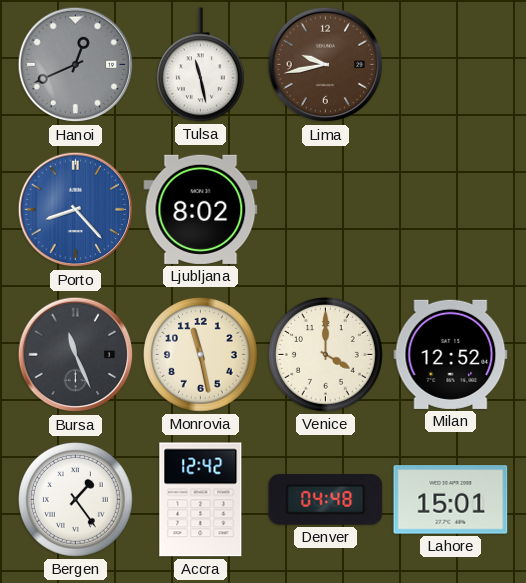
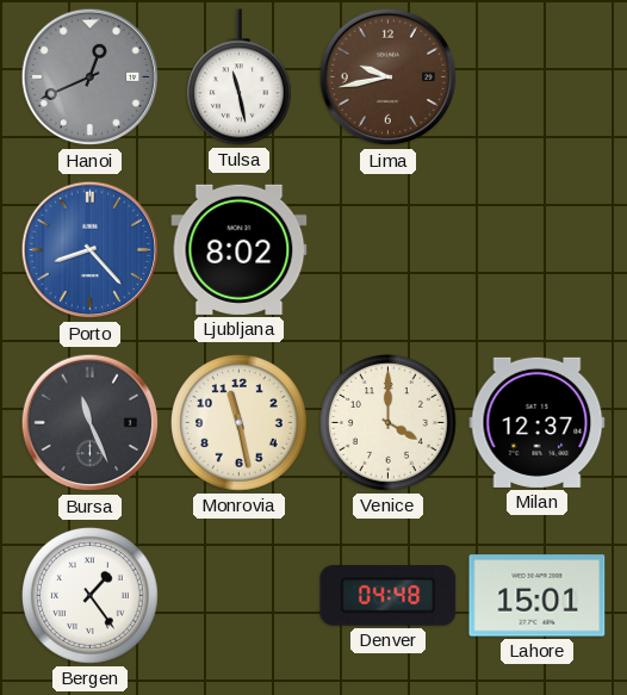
Milan: 12:52 -> 12:37 (538, 422)
Accra: 12:42 -> none (201, 500)
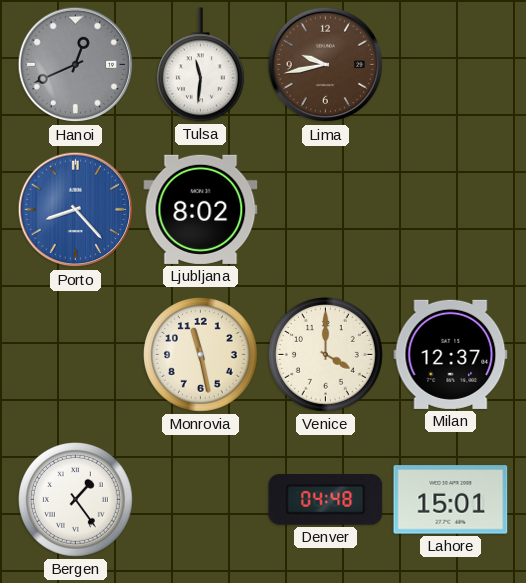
Tulsa: 11:28 -> 11:31 (200, 65)
Bursa: 11:26 -> none (91, 423)
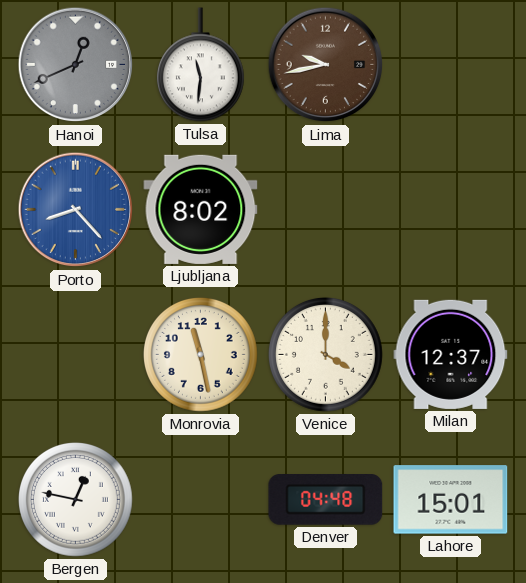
Bergen: 1:24 -> 12:47 (75, 499)
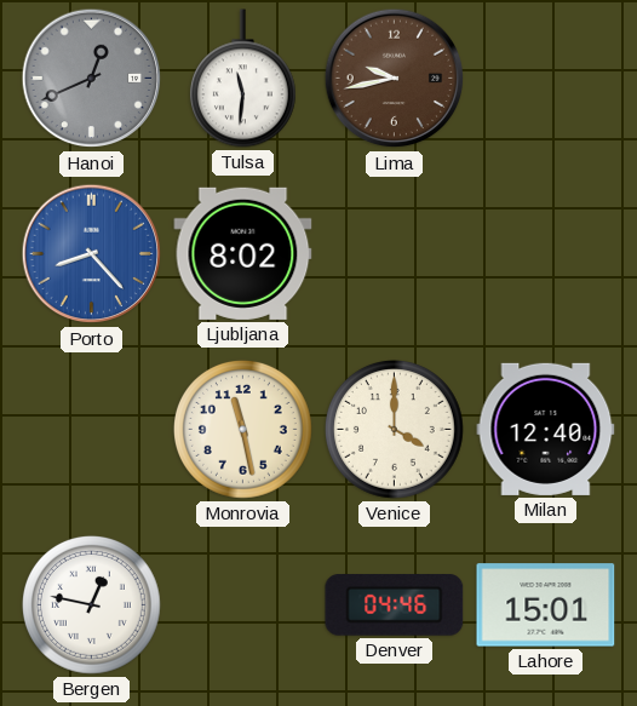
Milan: 12:37 -> 12:40 (546, 429)
Denver: 04:48 -> 04:46 (395, 605)
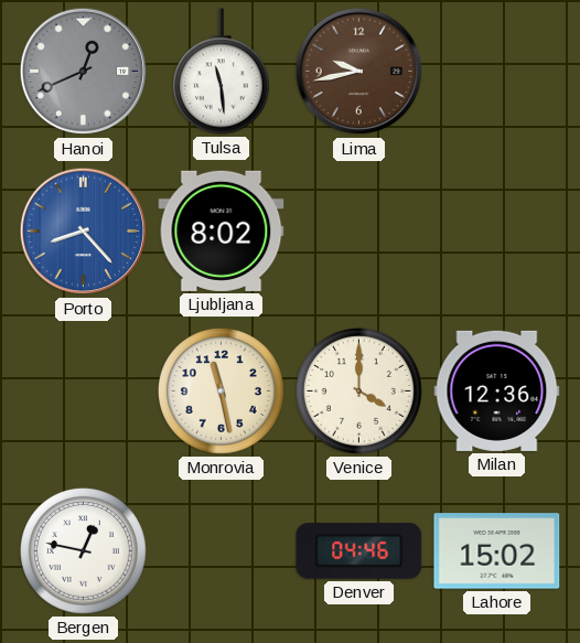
Tulsa: 11:31 -> 11:29 (221, 72)
Milan: 12:40 -> 12:36 (497, 390)
Lahore: 15:01 -> 15:02 (497, 551)
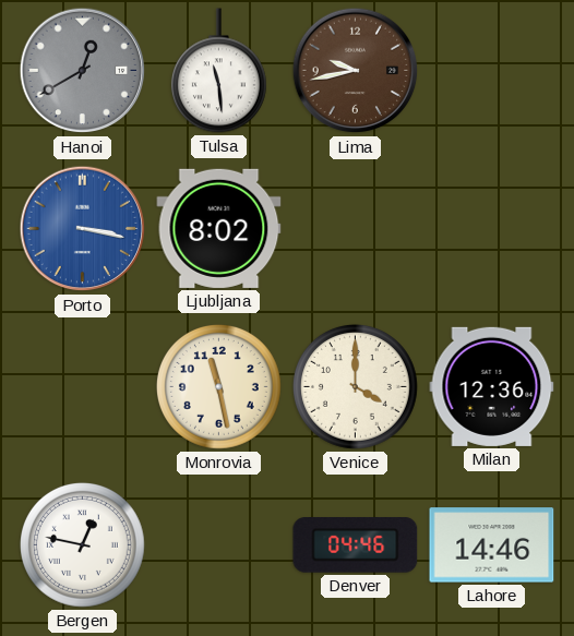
Hanoi: 12:41 -> 12:40 (83, 71)
Porto: 8:23 -> 3:17 (83, 229)
Lahore: 15:02 -> 14:46 (492, 545)
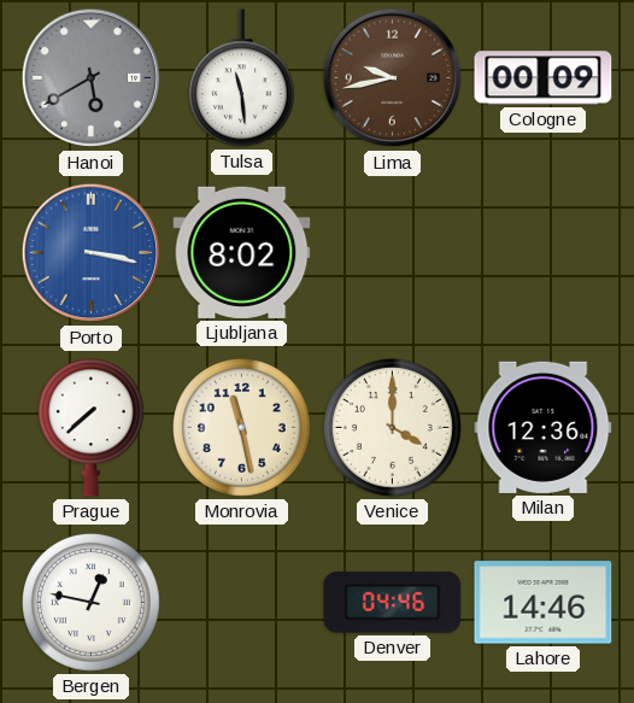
Hanoi: 12:40 -> 5:40 (92, 78)
Cologne: none -> 00:09 (544, 78)
Prague: none -> 7:38 (90, 428)
